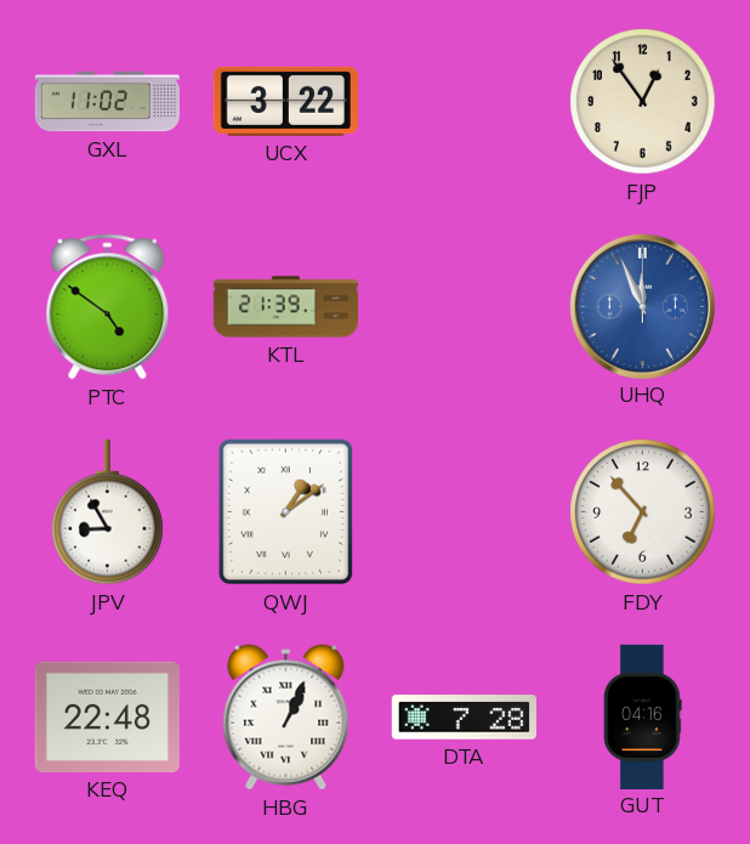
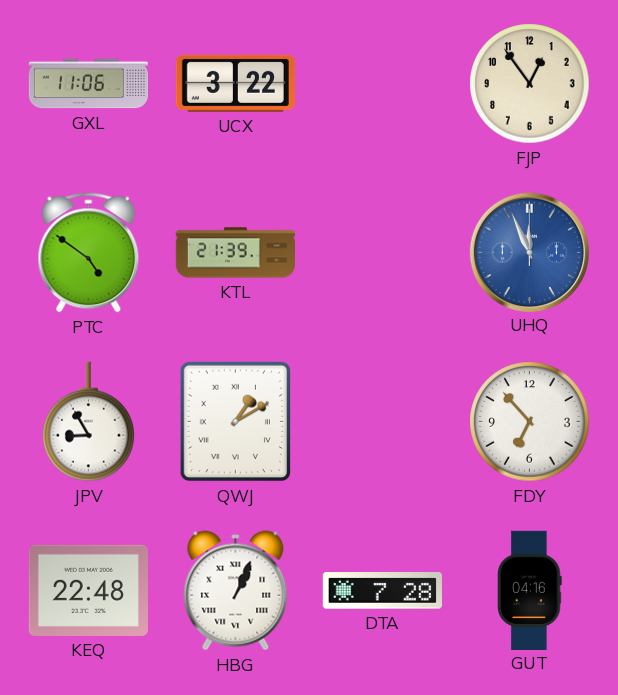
GXL: 11:02 -> 11:06 (88, 84)
QWJ: 1:09 -> 1:10 (235, 422)
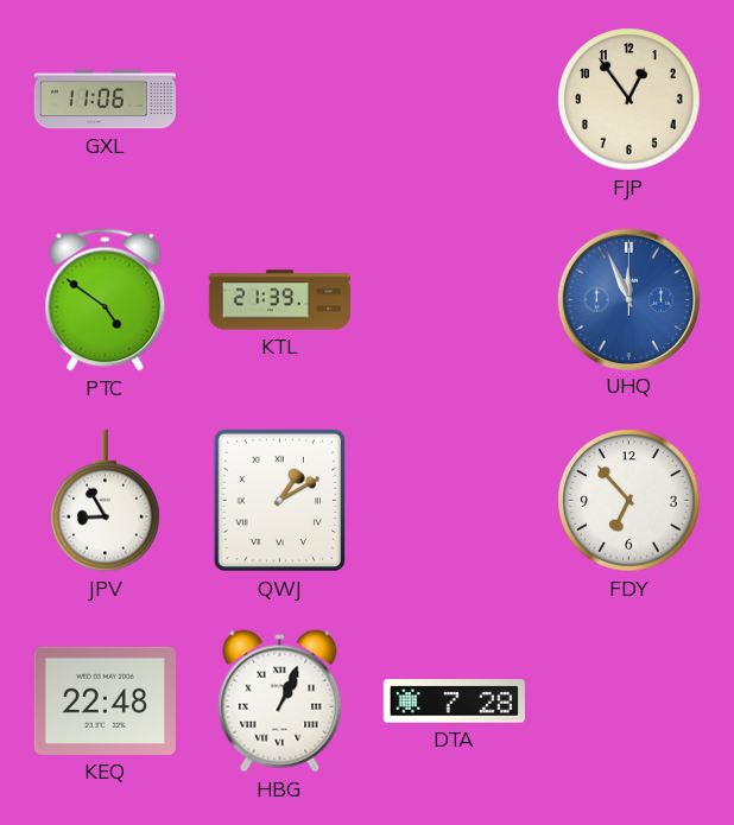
UCX: 3:22 -> none (235, 83)
GUT: 04:16 -> none (530, 590)
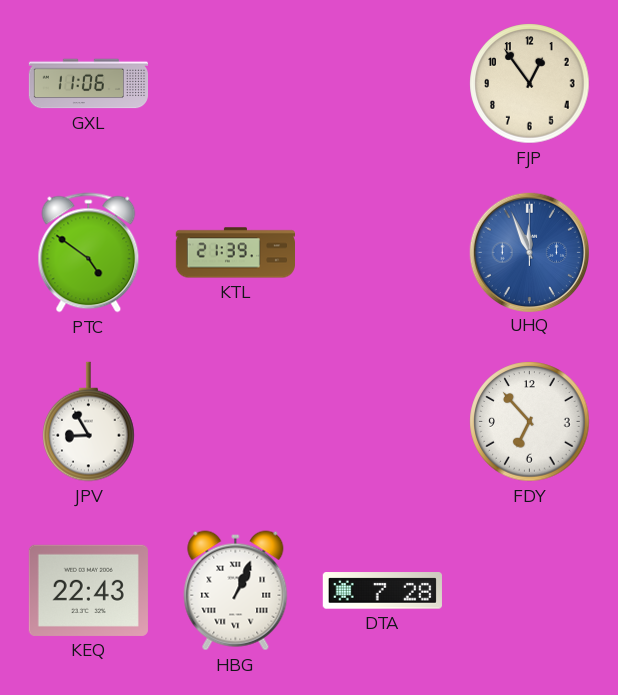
QWJ: 1:10 -> none (279, 501)
KEQ: 22:48 -> 22:43 (88, 590)
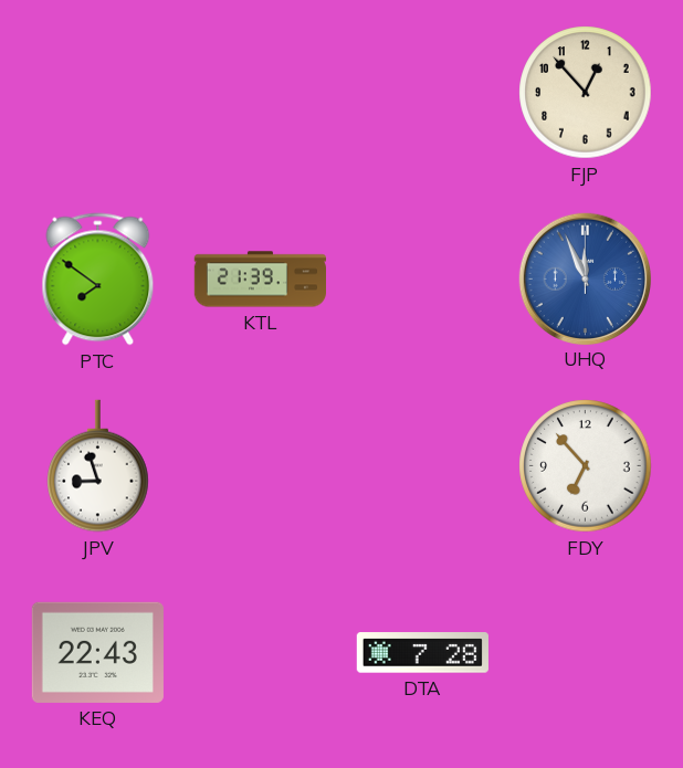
GXL: 11:06 -> none (88, 84)
FJP: 12:54 -> 12:53 (586, 93)
PTC: 4:51 -> 7:51 (98, 280)
JPV: 8:55 -> 8:57 (98, 466)
HBG: 1:04 -> none (236, 591)
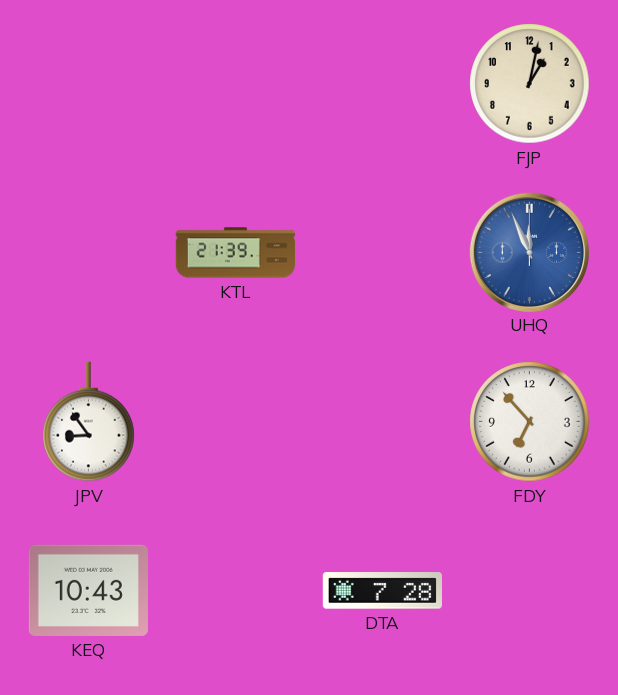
FJP: 12:53 -> 1:02 (530, 84)
PTC: 7:51 -> none (98, 280)
JPV: 8:57 -> 8:54 (89, 422)
KEQ: 22:43 -> 10:43 (88, 590)
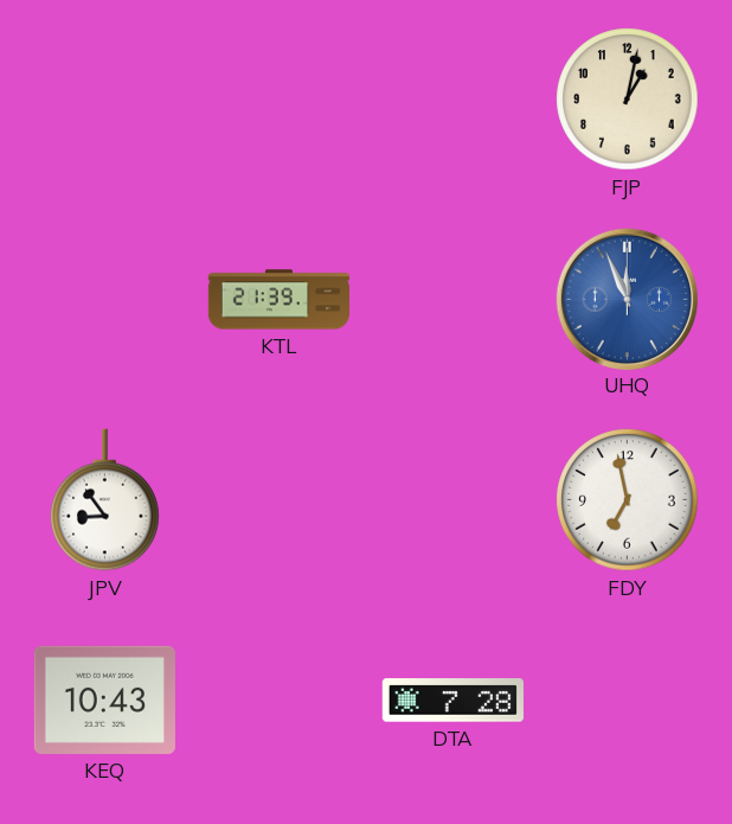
FDY: 6:53 -> 6:58 (628, 500)
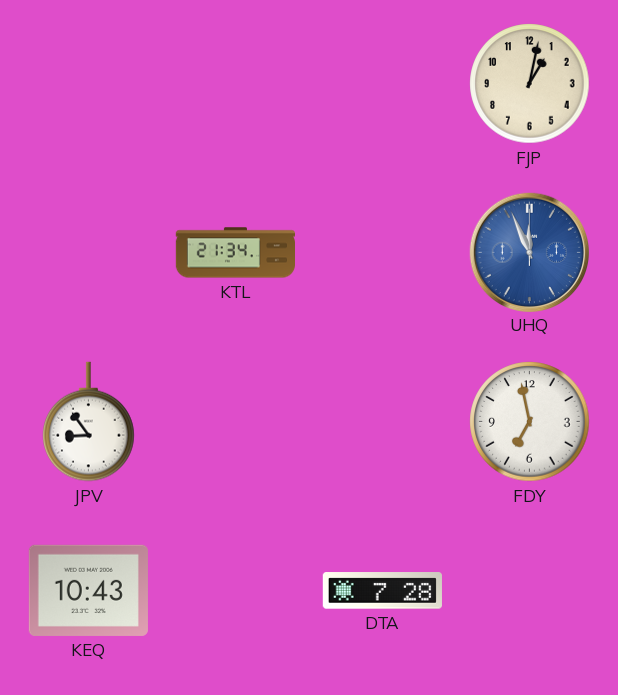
KTL: 21:39 -> 21:34 (235, 253)
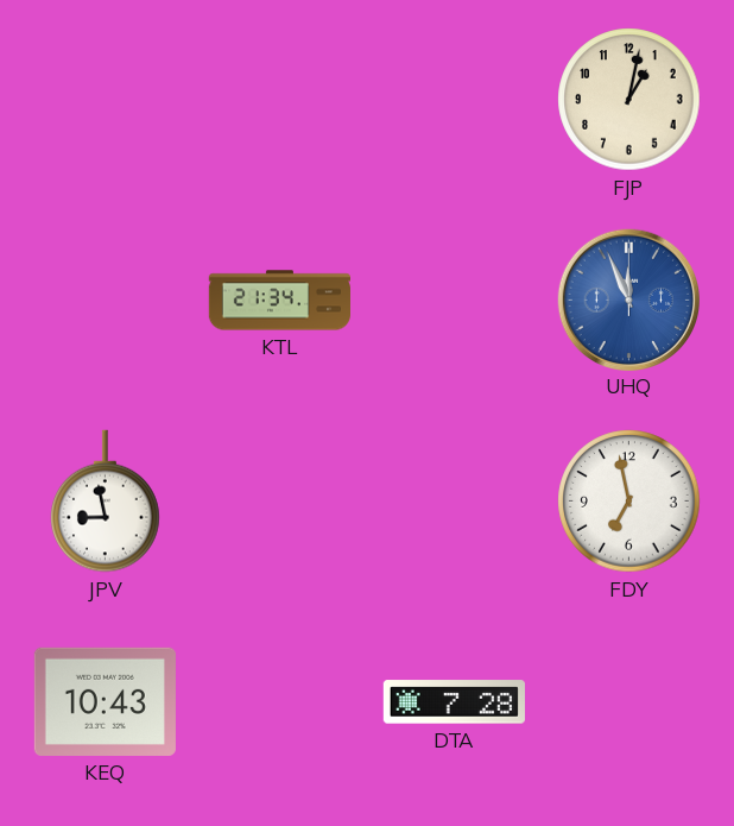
JPV: 8:54 -> 8:58 (106, 502)
